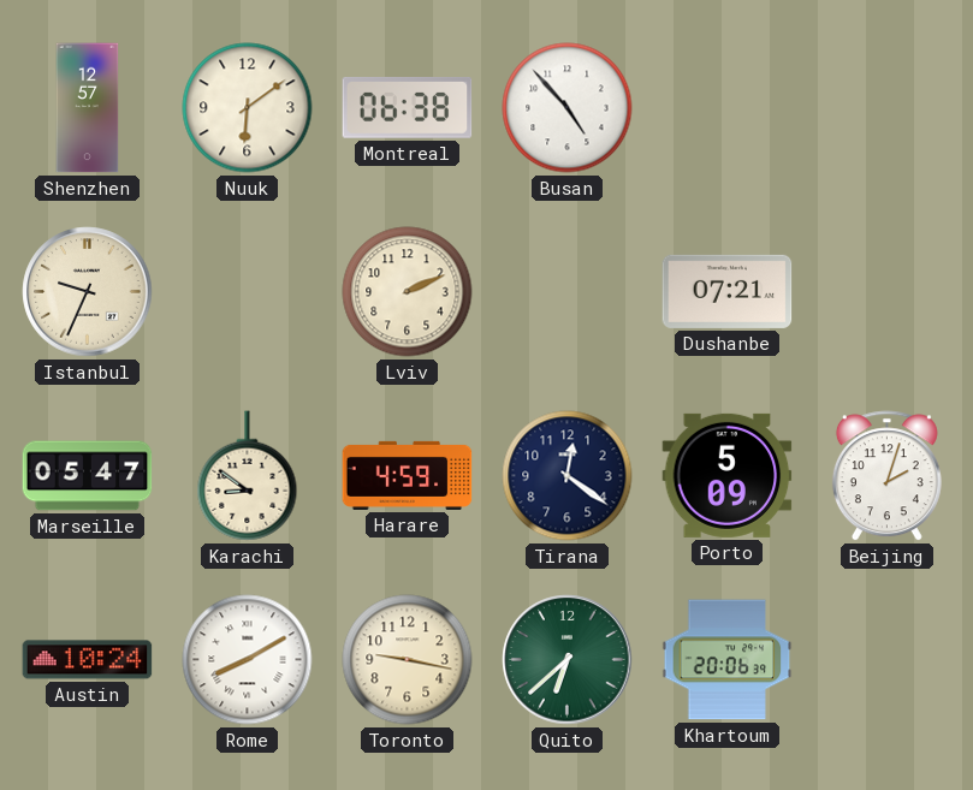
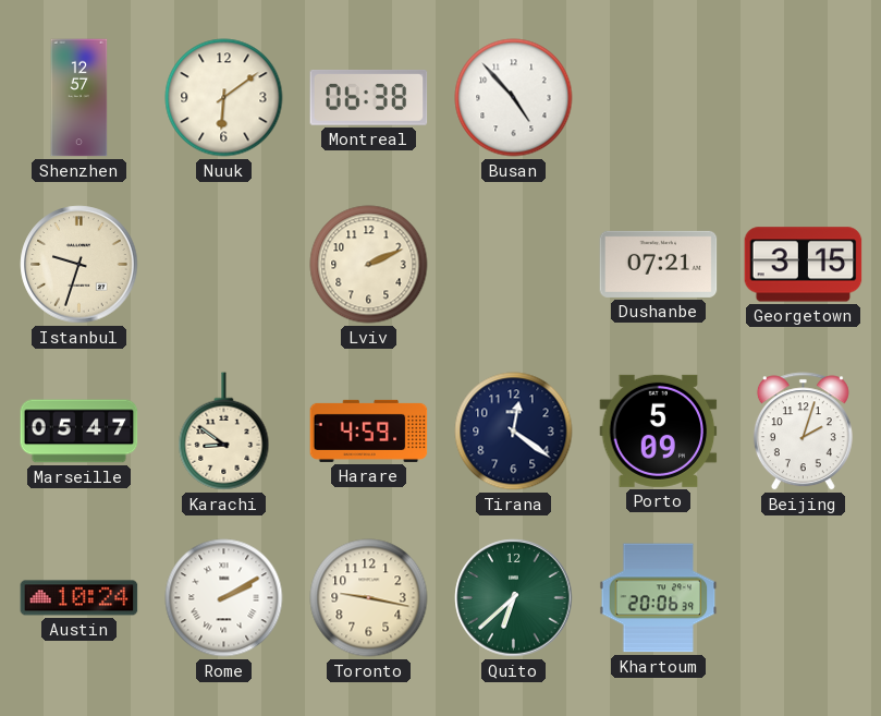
Istanbul: 9:34 -> 9:33 (79, 265)
Georgetown: none -> 3:15 (804, 265)
Rome: 8:10 -> 2:10 (224, 598)
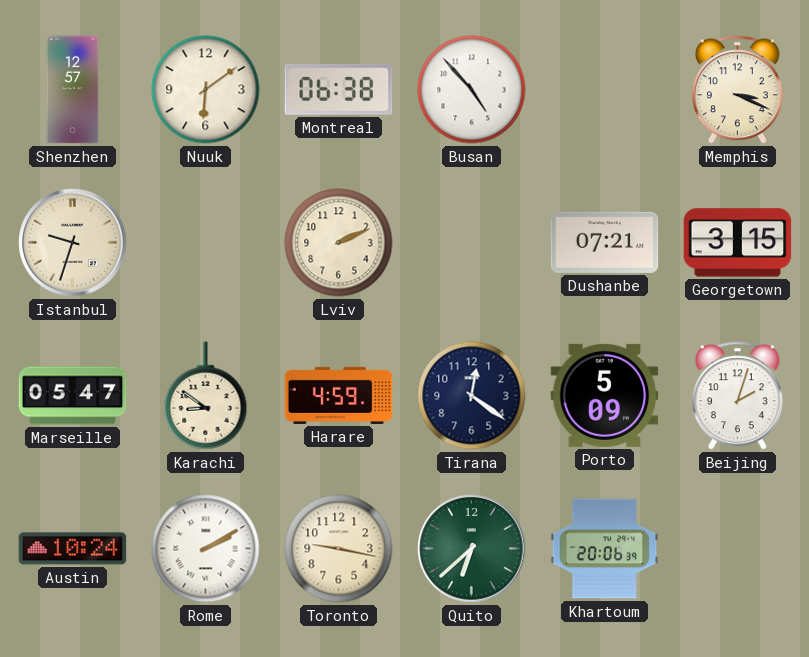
Memphis: none -> 3:19 (737, 90)
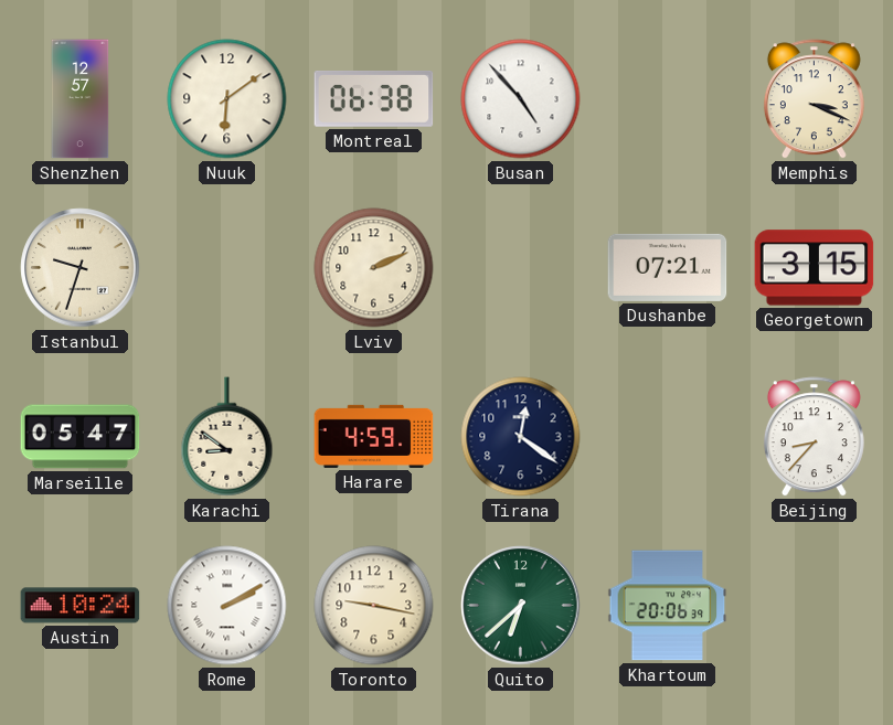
Porto: 5:09 -> none (605, 395)
Beijing: 2:03 -> 8:37 (814, 437)
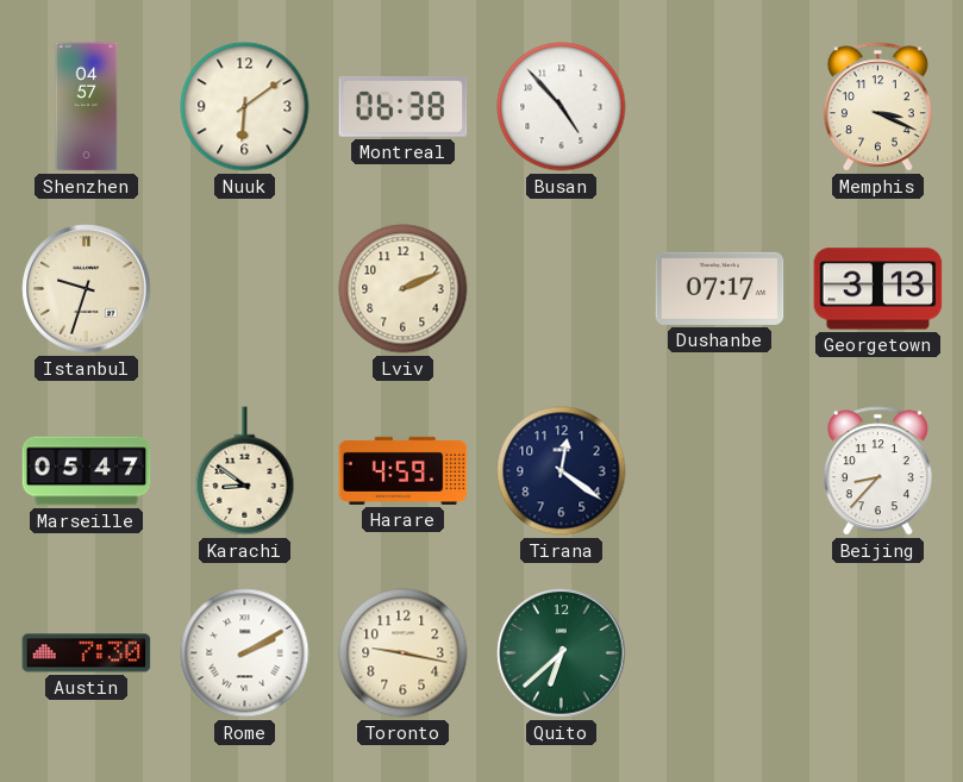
Shenzhen: 12:57 -> 04:57 (87, 107)
Dushanbe: 07:21 -> 07:17 (720, 288)
Georgetown: 3:15 -> 3:13 (878, 289)
Austin: 10:24 -> 7:30 (87, 653)
Khartoum: 20:06 -> none (668, 606)
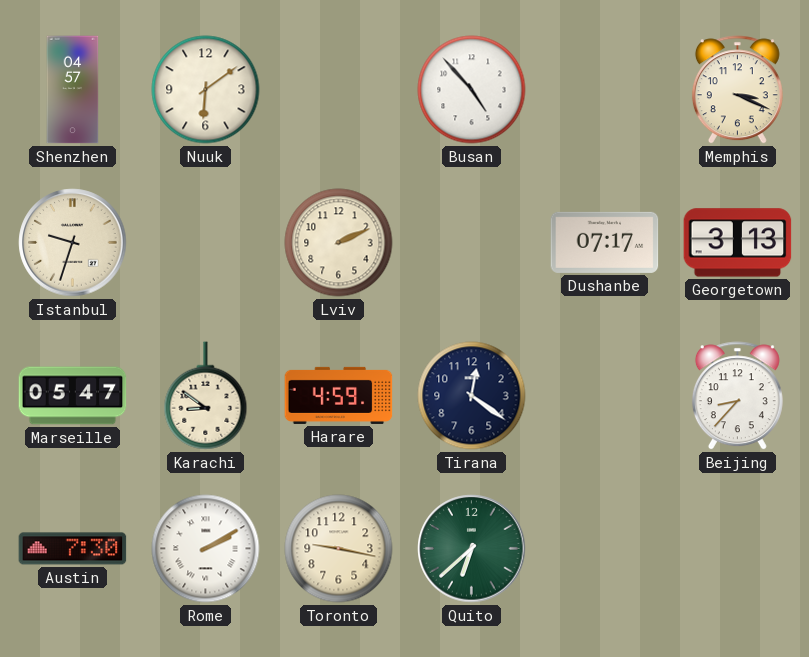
Montreal: 06:38 -> none (404, 107)
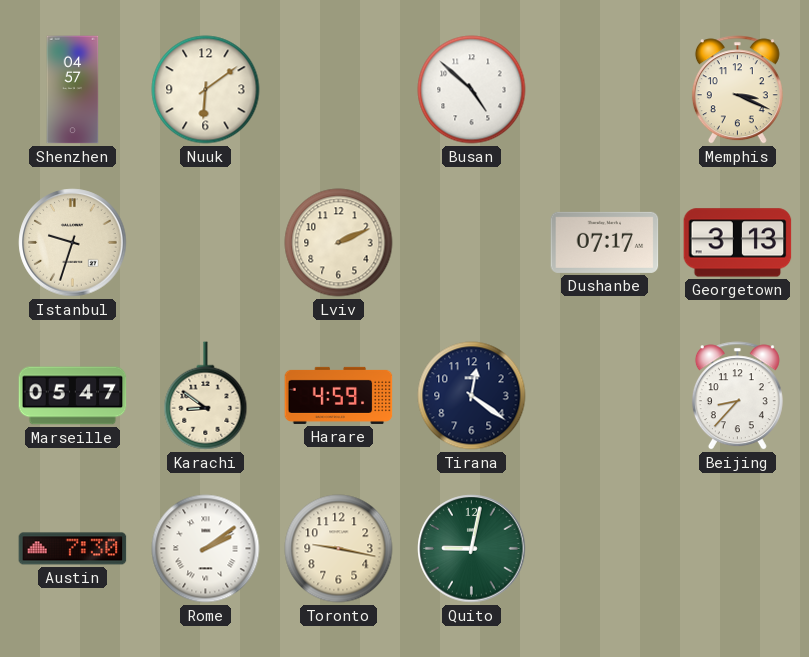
Busan: 4:53 -> 4:52 (472, 90)
Rome: 2:10 -> 2:09 (206, 549)
Quito: 6:38 -> 9:02 (472, 549)
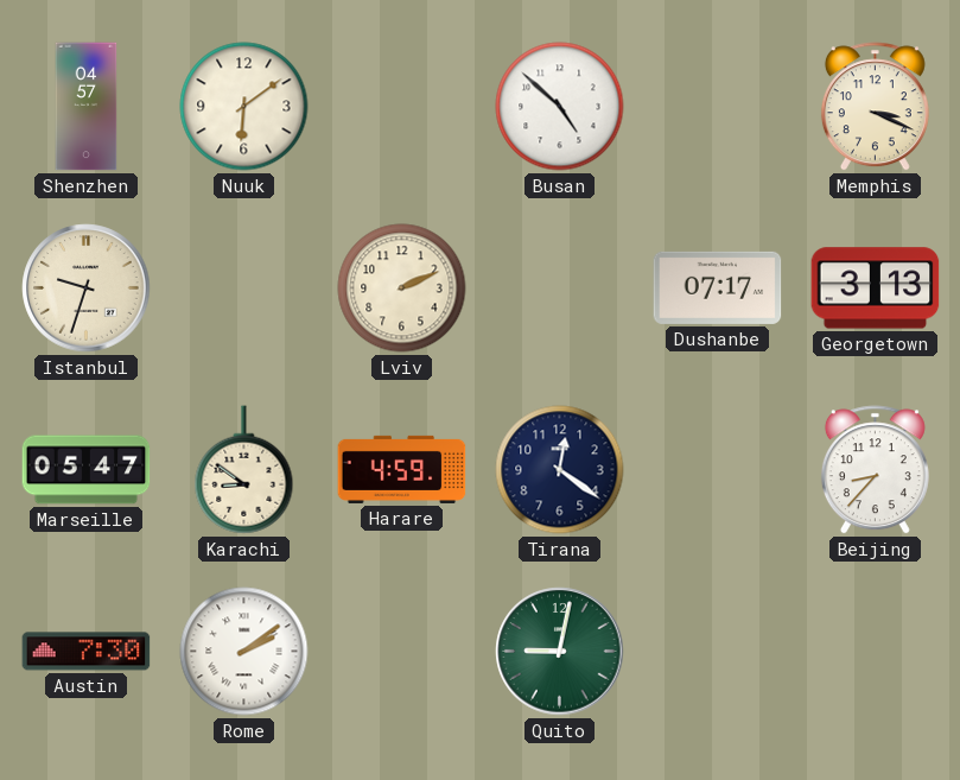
Toronto: 9:17 -> none (339, 549)
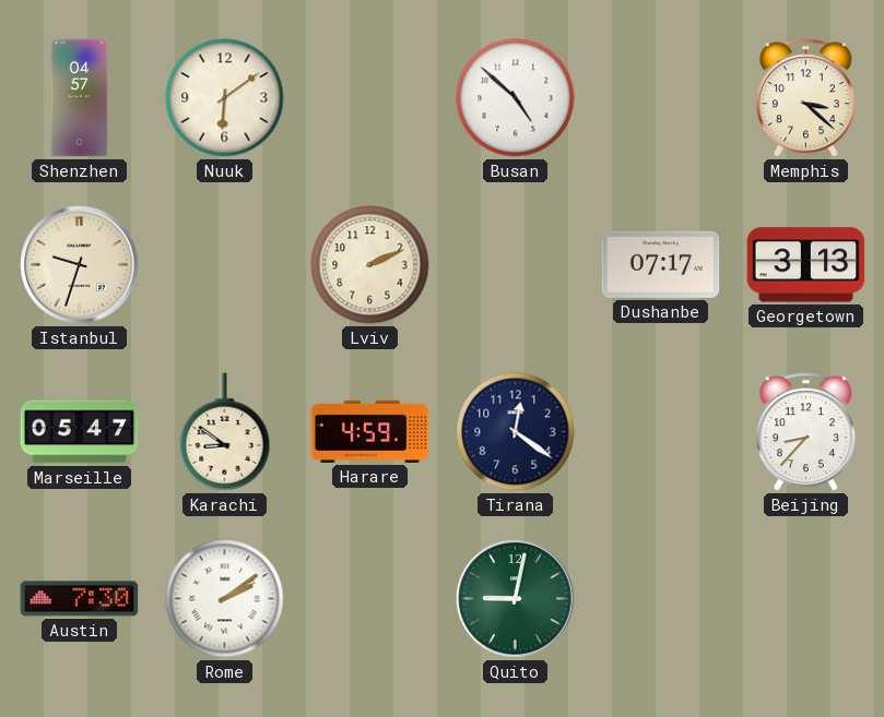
Memphis: 3:19 -> 3:22 (805, 98)
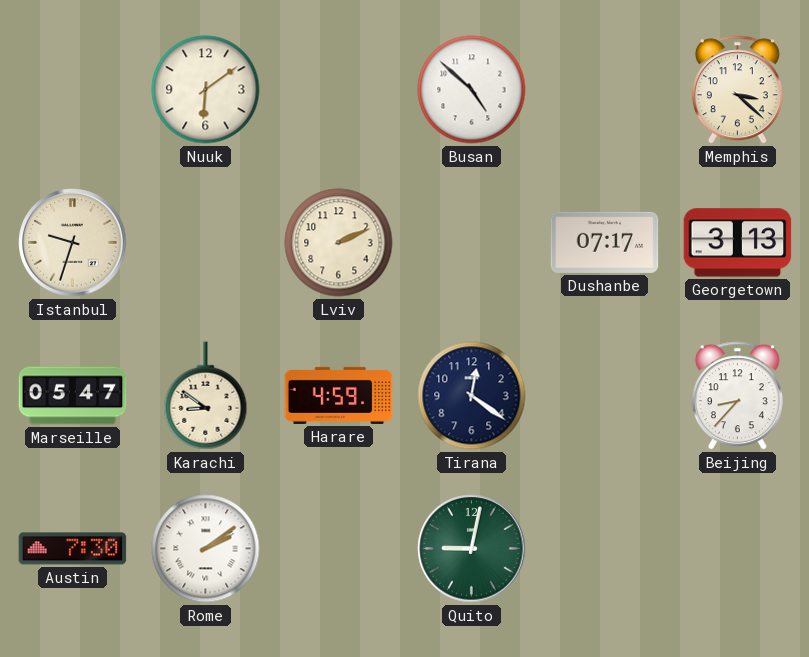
Shenzhen: 04:57 -> none (80, 98)
